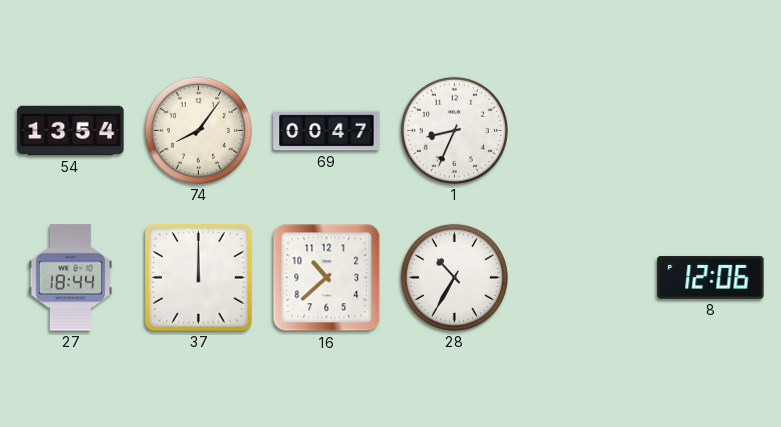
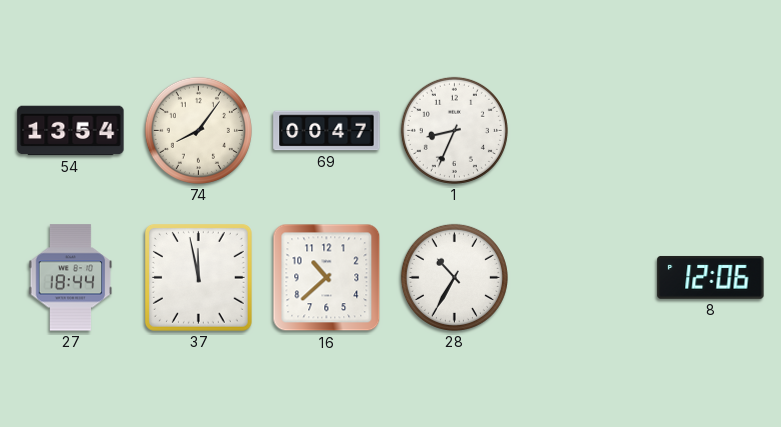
37: 12:00 -> 11:58 (198, 277)
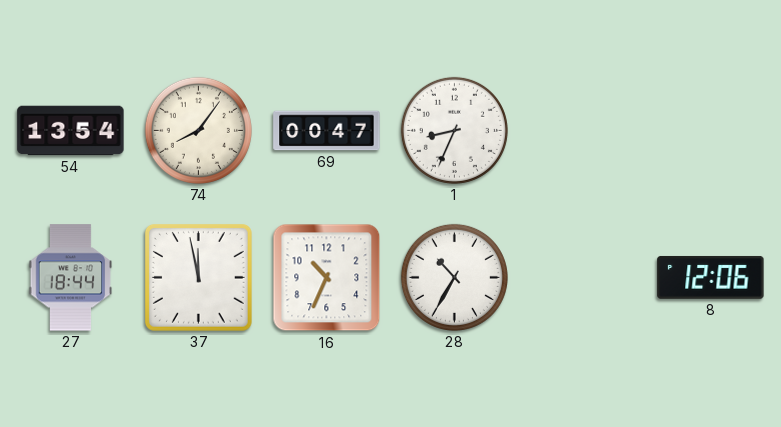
16: 10:38 -> 10:34 (327, 278)
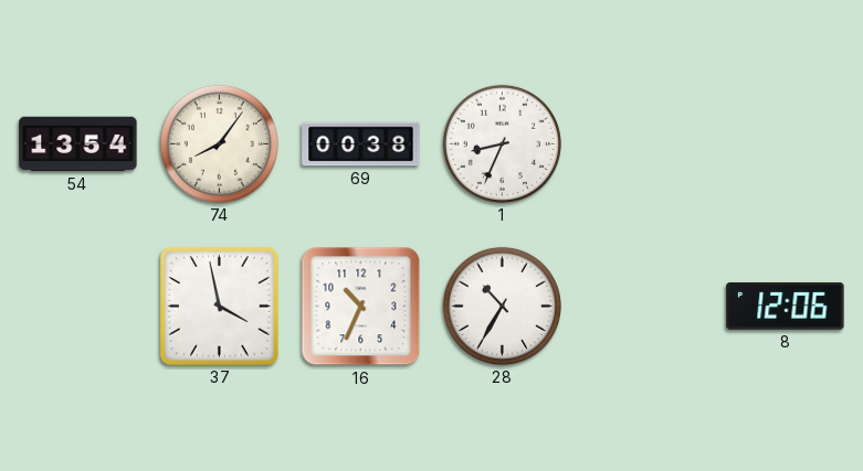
69: 00:47 -> 00:38 (361, 144)
27: 18:44 -> none (71, 278)
37: 11:58 -> 3:58 (219, 306)
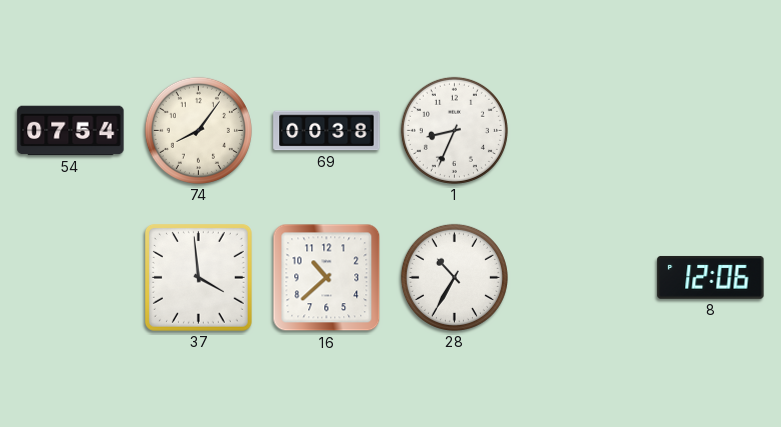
54: 13:54 -> 07:54 (71, 131)
37: 3:58 -> 3:59 (198, 277)
16: 10:34 -> 10:38 (327, 278)
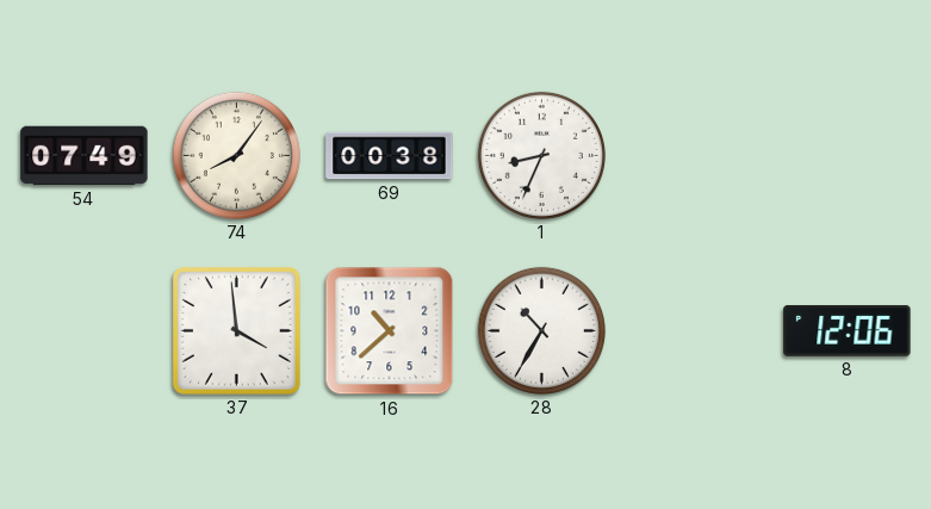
54: 07:54 -> 07:49 (85, 156)
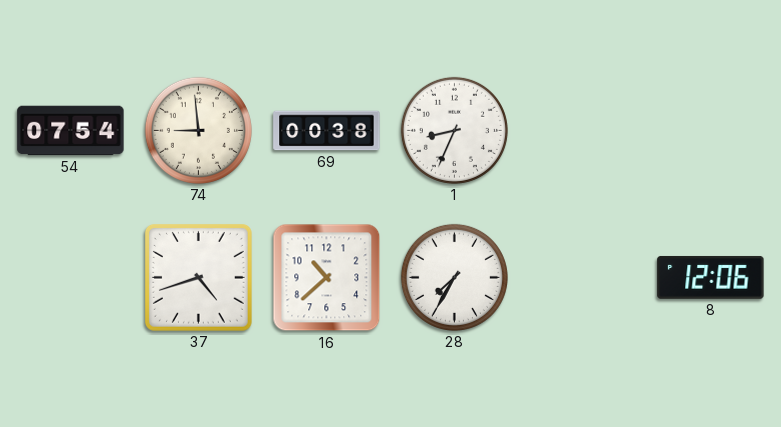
54: 07:49 -> 07:54 (71, 131)
74: 8:06 -> 8:59 (198, 130)
37: 3:59 -> 4:42 (198, 277)
28: 10:35 -> 7:35 (454, 277)
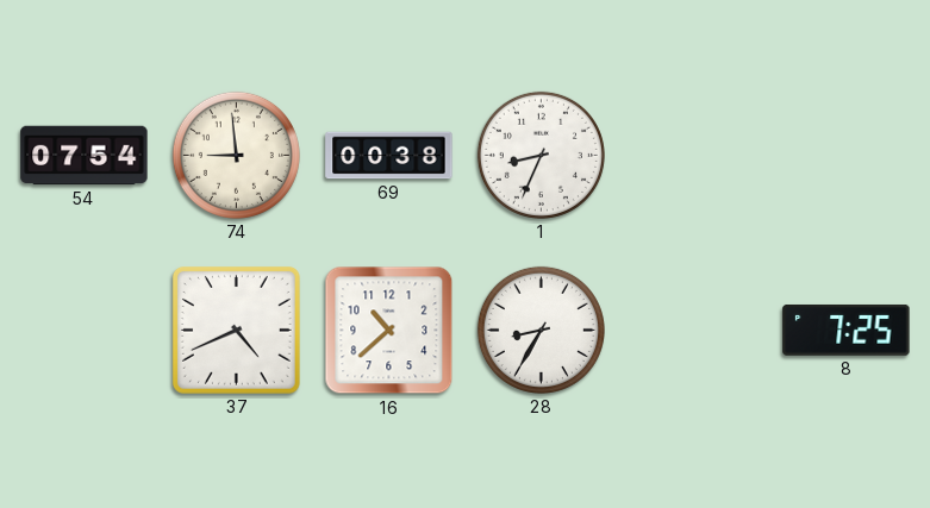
37: 4:42 -> 4:41 (236, 330)
28: 7:35 -> 8:35 (541, 330)
8: 12:06 -> 7:25 (847, 331)
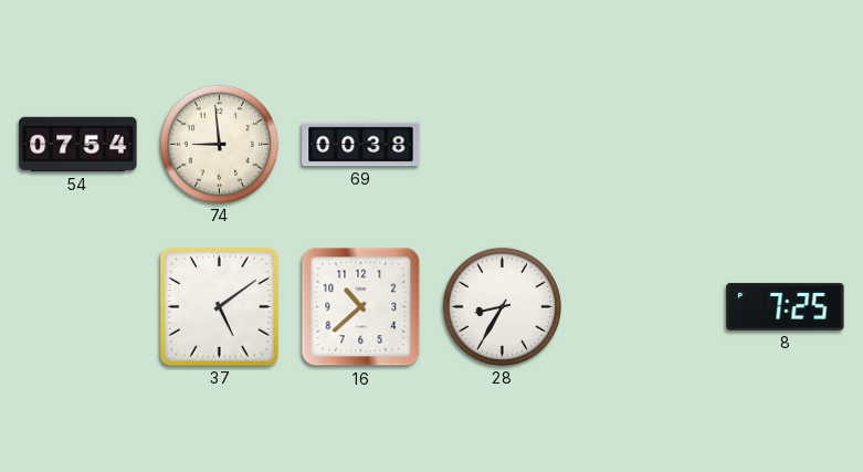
1: 8:34 -> none (541, 155)
37: 4:41 -> 5:09 (219, 306)
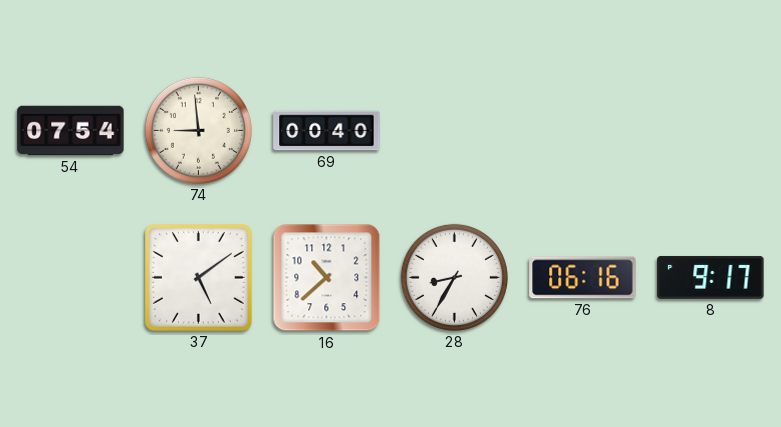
69: 00:38 -> 00:40 (327, 131)
76: none -> 06:16 (583, 278)
8: 7:25 -> 9:17 (711, 278)
